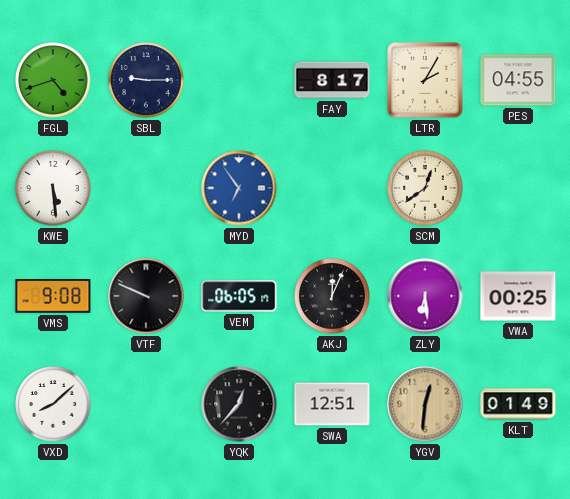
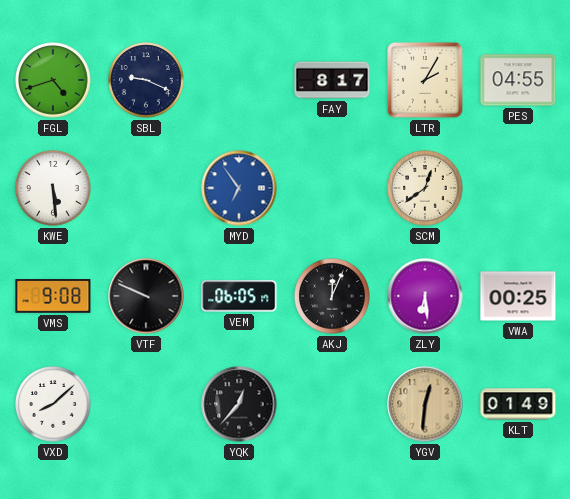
SBL: 9:15 -> 9:19 (146, 80)
SWA: 12:51 -> none (332, 404)
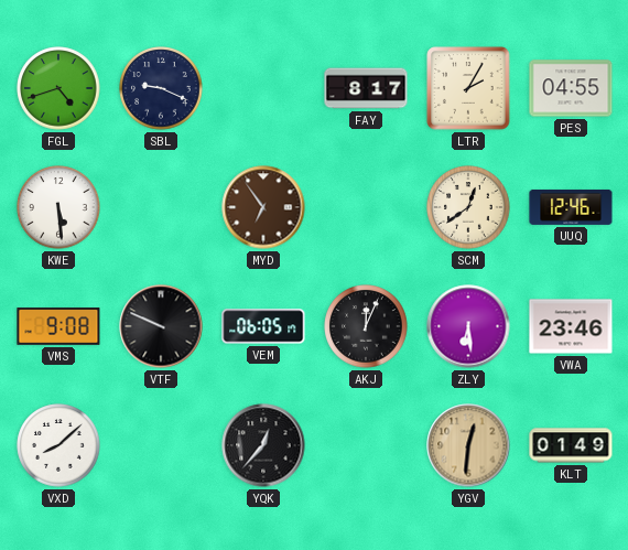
MYD dial: blue -> brown (263, 207)
UUQ: none -> 12:46 (571, 207)
VWA: 00:25 -> 23:46 (571, 326)
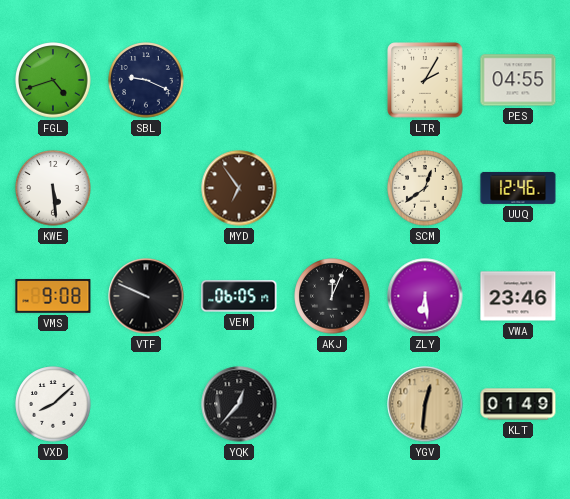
FAY: 8:17 -> none (366, 88)
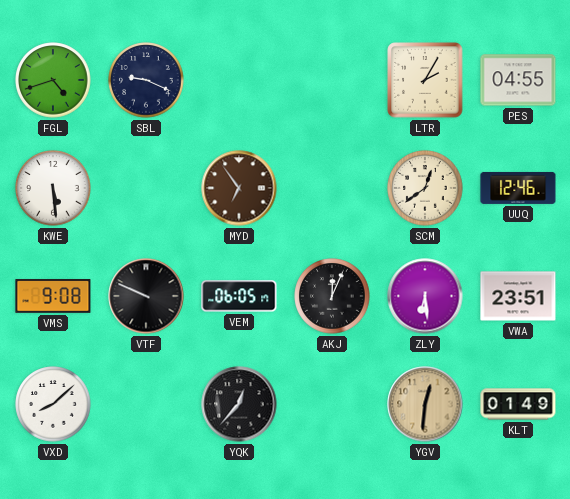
VWA: 23:46 -> 23:51 (518, 296)
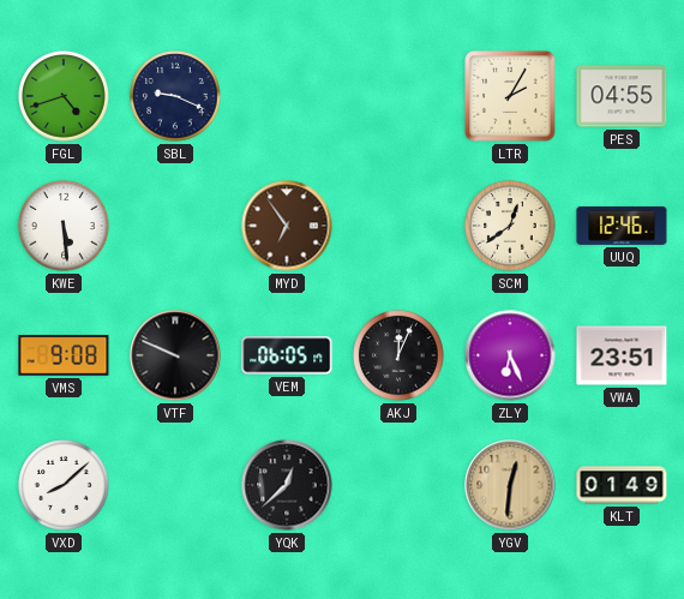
ZLY: 6:29 -> 6:26 (510, 355)
YQK: 12:37 -> 12:38 (287, 485)
